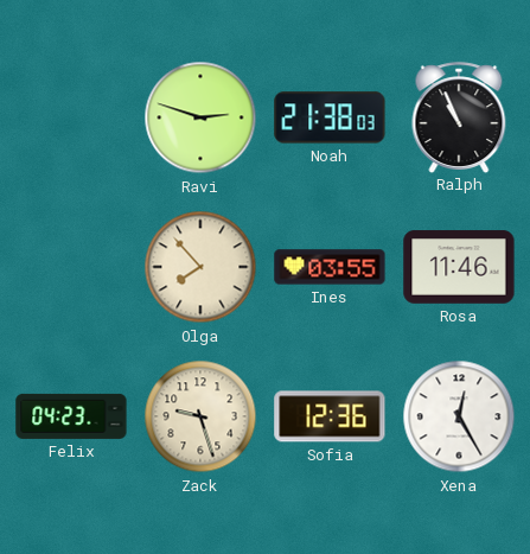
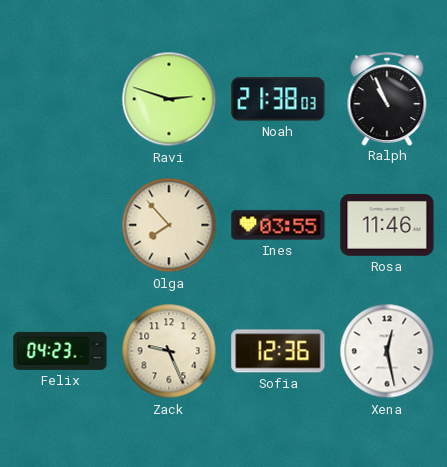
Zack: 9:27 -> 9:26 (169, 351)
Xena: 12:25 -> 12:28 (387, 351)
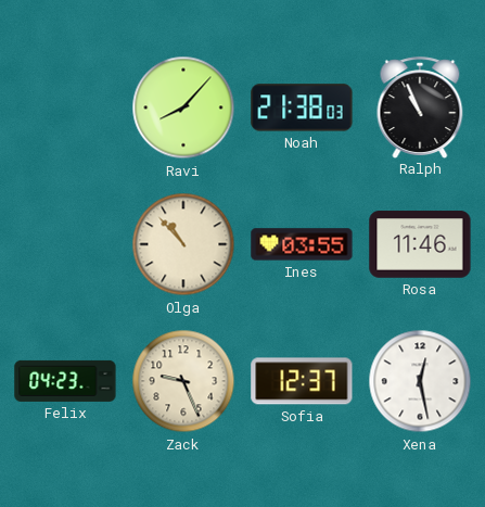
Ravi: 2:48 -> 8:07 (183, 107)
Olga: 7:53 -> 10:53 (183, 244)
Sofia: 12:36 -> 12:37 (302, 381)
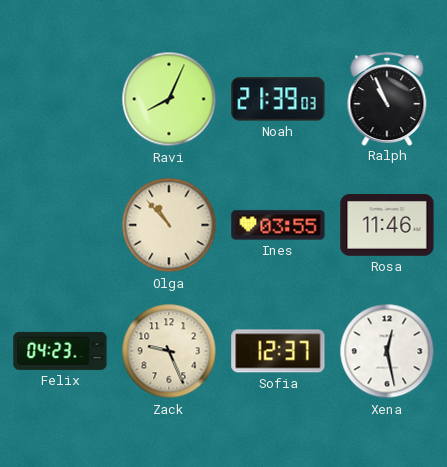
Ravi: 8:07 -> 8:04 (169, 99)
Noah: 21:38 -> 21:39 (278, 99)
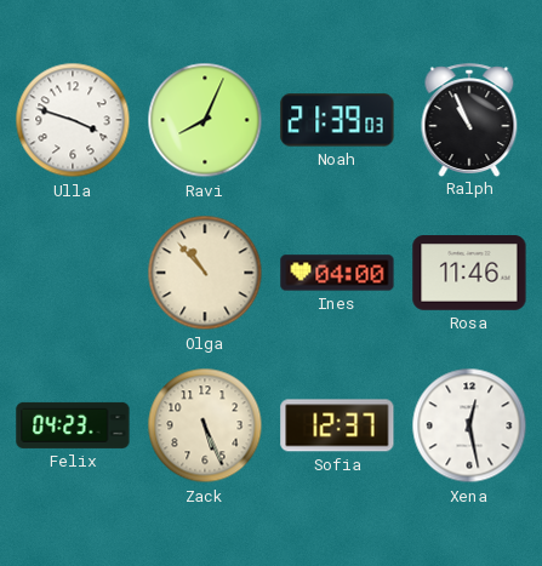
Ulla: none -> 3:48 (73, 120)
Ines: 03:55 -> 04:00 (337, 273)
Zack: 9:26 -> 5:26 (205, 425)
